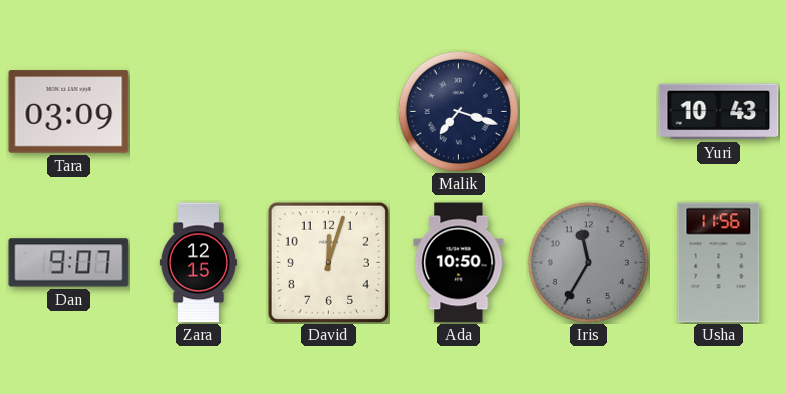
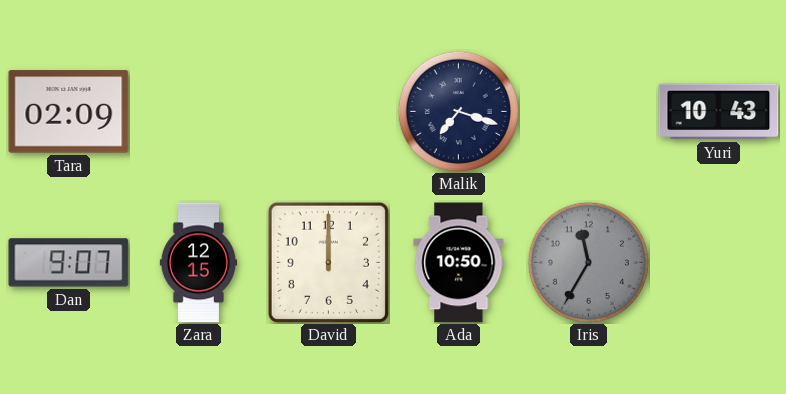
Tara: 03:09 -> 02:09 (69, 112)
David: 12:03 -> 12:00 (328, 262)
Usha: 11:56 -> none (719, 263)
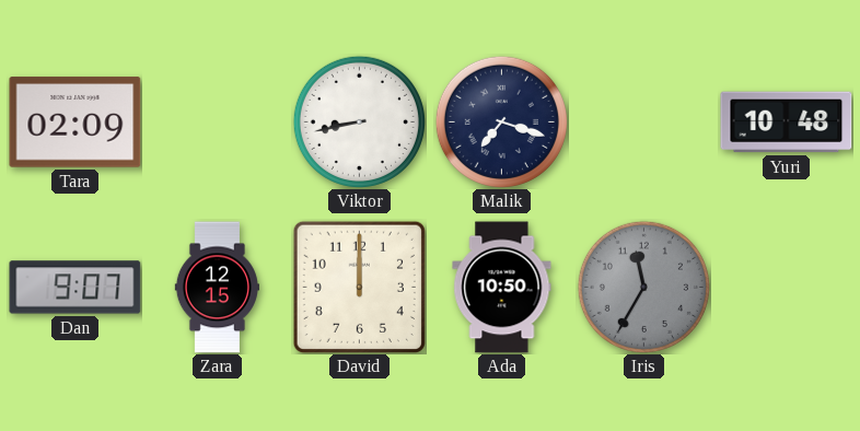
Viktor: none -> 8:43 (359, 121)
Yuri: 10:43 -> 10:48 (787, 123)
